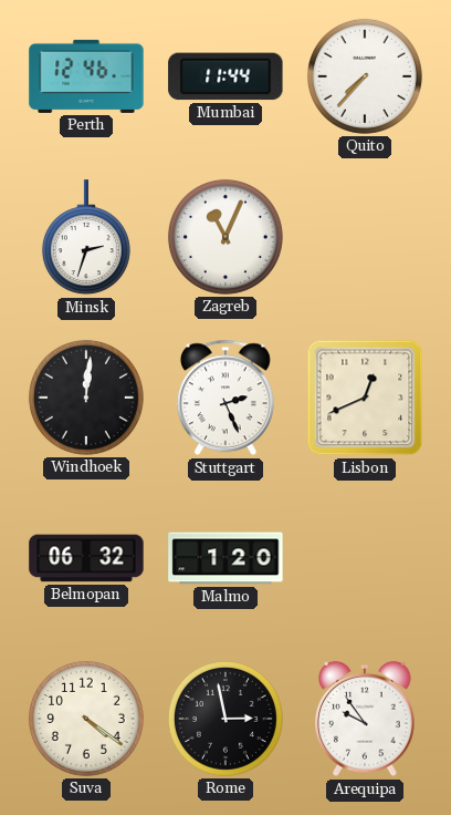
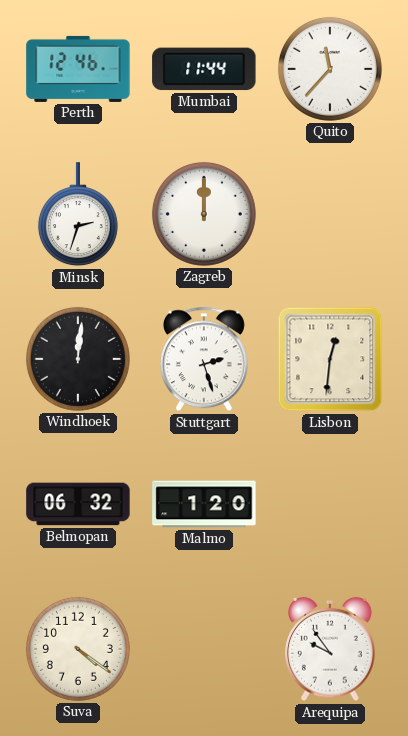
Quito: 7:37 -> 11:37 (330, 69)
Zagreb: 11:04 -> 12:00 (204, 214)
Stuttgart: 2:26 -> 2:27 (204, 359)
Lisbon: 12:41 -> 12:31 (330, 359)
Rome: 2:58 -> none (225, 719)
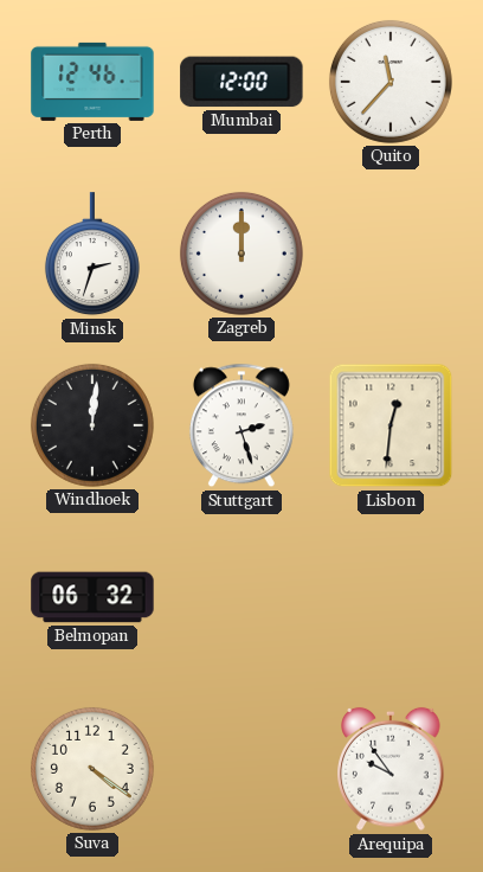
Mumbai: 11:44 -> 12:00 (241, 82)
Malmo: 1:20 -> none (204, 504)
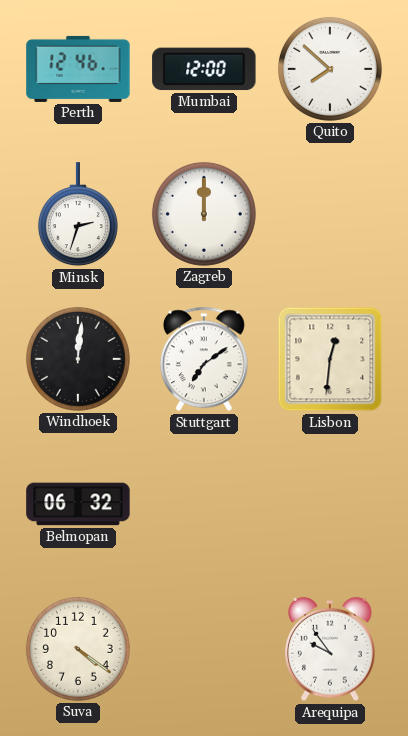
Quito: 11:37 -> 7:52 (330, 69)
Stuttgart: 2:27 -> 7:09 (204, 359)
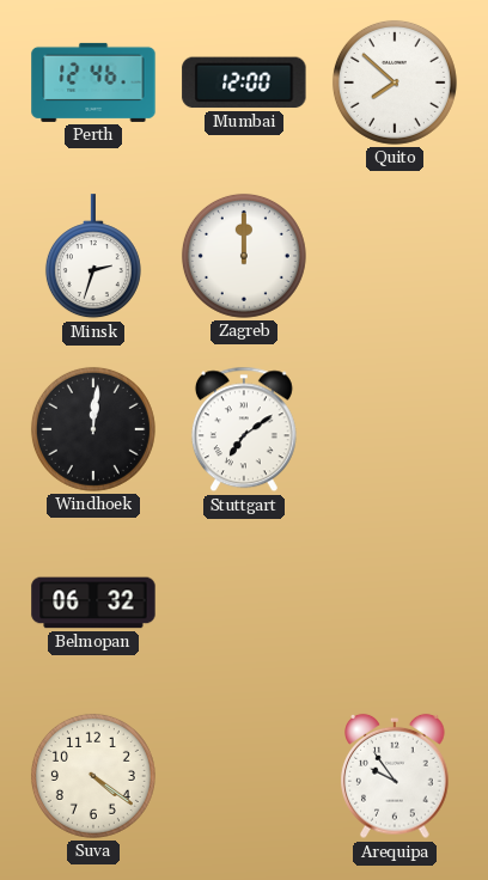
Lisbon: 12:31 -> none (330, 359)
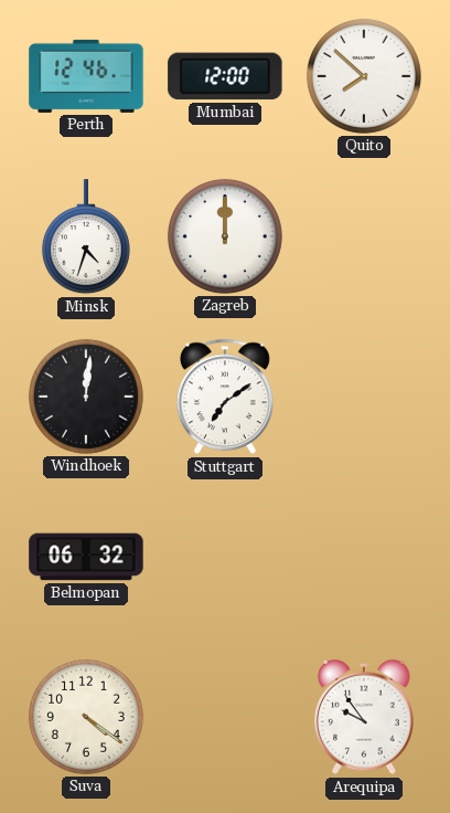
Minsk: 2:33 -> 4:33 (86, 237)
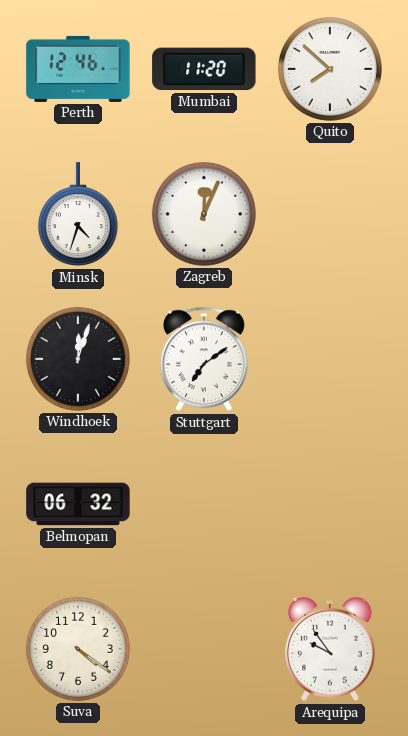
Mumbai: 12:00 -> 11:20 (204, 69)
Zagreb: 12:00 -> 12:04 (204, 214)
Windhoek: 12:01 -> 12:03 (78, 359)
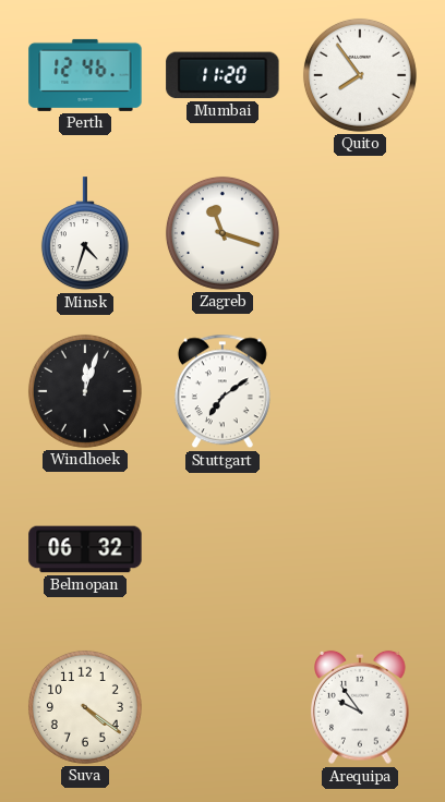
Quito: 7:52 -> 7:54 (360, 75)
Zagreb: 12:04 -> 11:18 (222, 233)
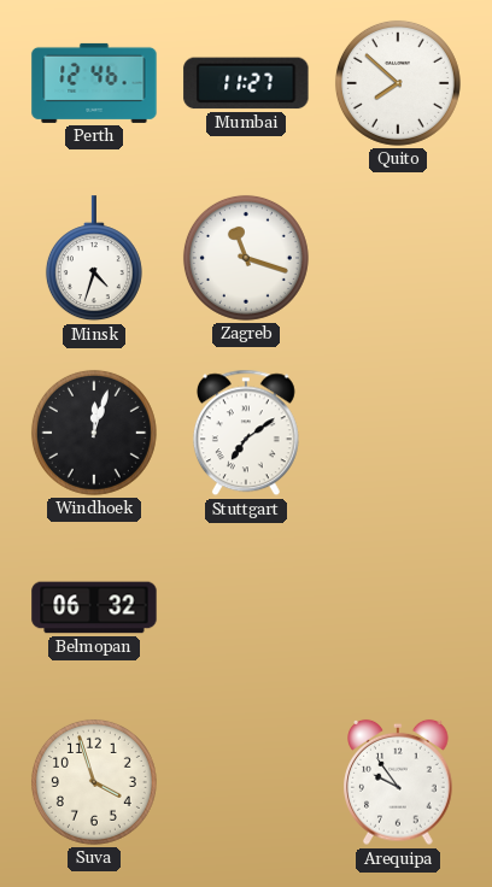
Mumbai: 11:20 -> 11:27 (246, 83)
Quito: 7:54 -> 7:52 (398, 83)
Suva: 4:21 -> 3:57 (94, 782)
